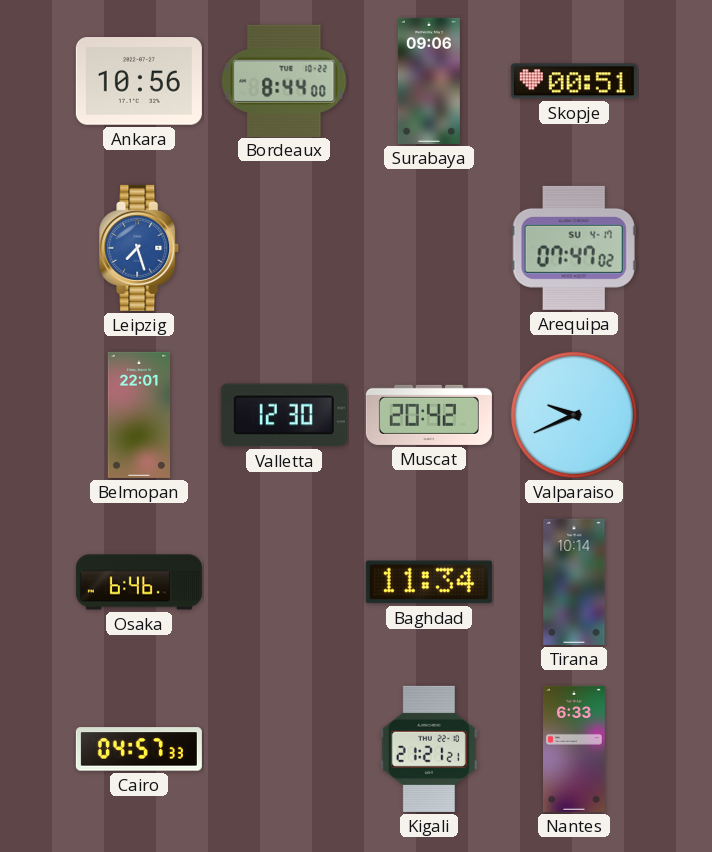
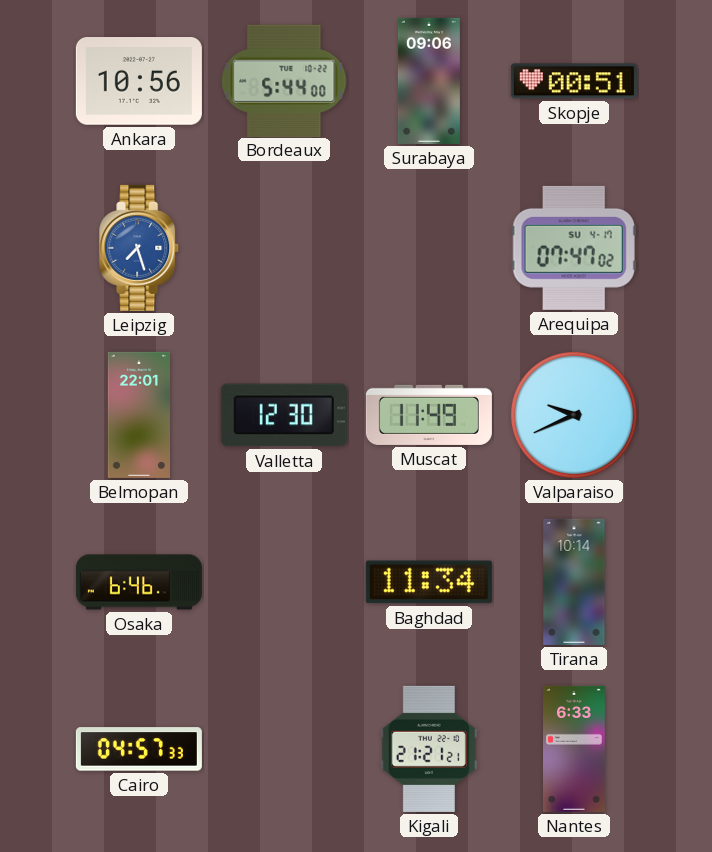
Bordeaux: 8:44 -> 5:44 (284, 80)
Muscat: 20:42 -> 11:49 (429, 415)
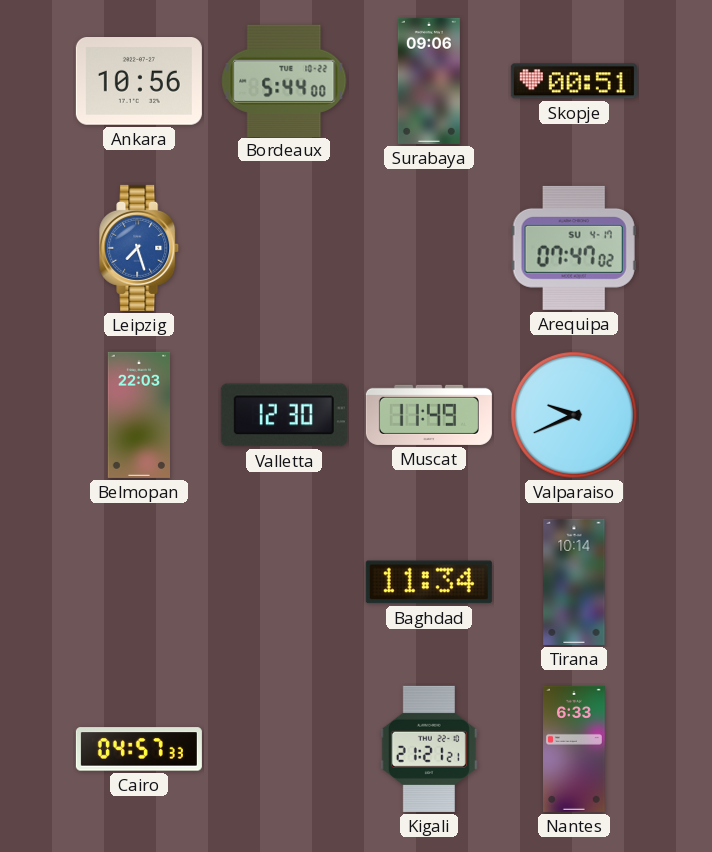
Belmopan: 22:01 -> 22:03 (138, 415)
Osaka: 6:46 -> none (139, 582)
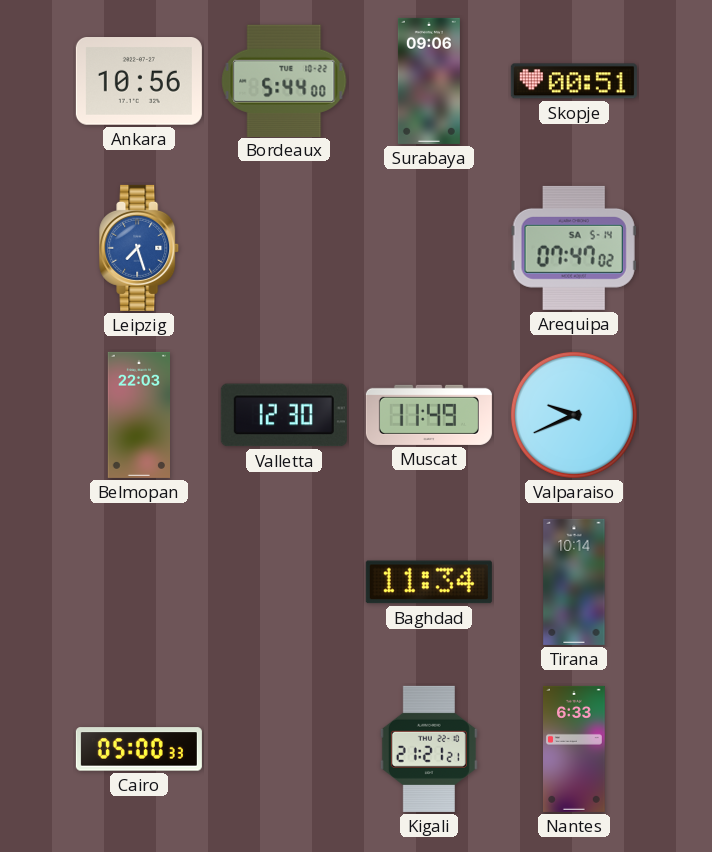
Arequipa date: SU 4-17 -> SA 5-14 (574, 248)
Cairo: 04:57 -> 05:00 (139, 749)
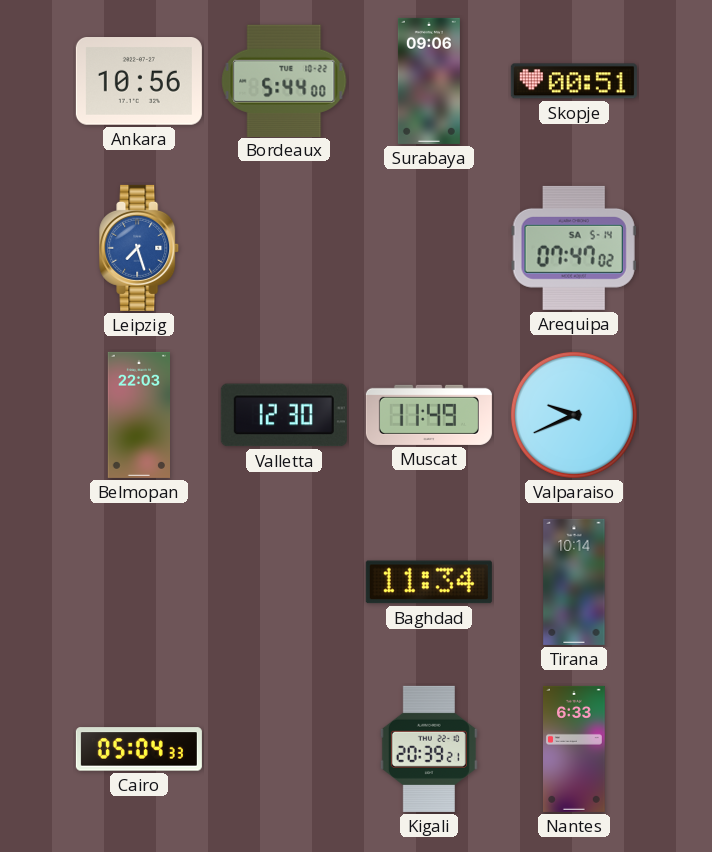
Cairo: 05:00 -> 05:04 (139, 749)
Kigali: 21:21 -> 20:39 (429, 749)
